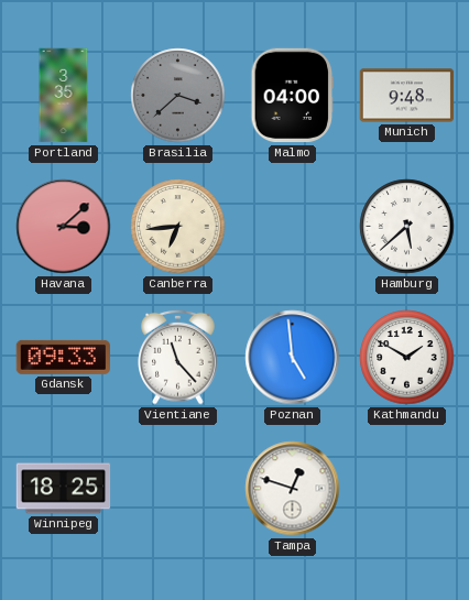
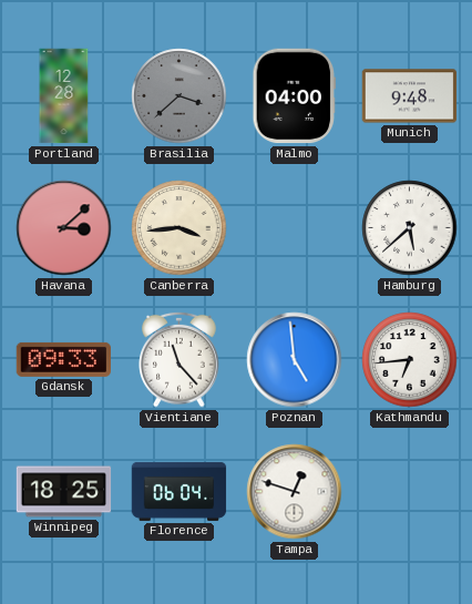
Portland: 3:35 -> 12:28 (64, 96)
Canberra: 6:44 -> 3:44 (179, 228)
Kathmandu: 1:50 -> 6:44 (410, 360)
Florence: none -> 06:04 (179, 491)
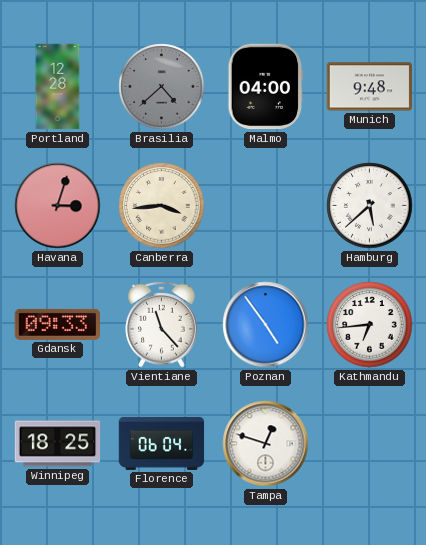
Brasilia: 3:38 -> 4:38 (162, 87)
Havana: 3:08 -> 3:03 (58, 206)
Poznan: 4:59 -> 4:54 (266, 325)
